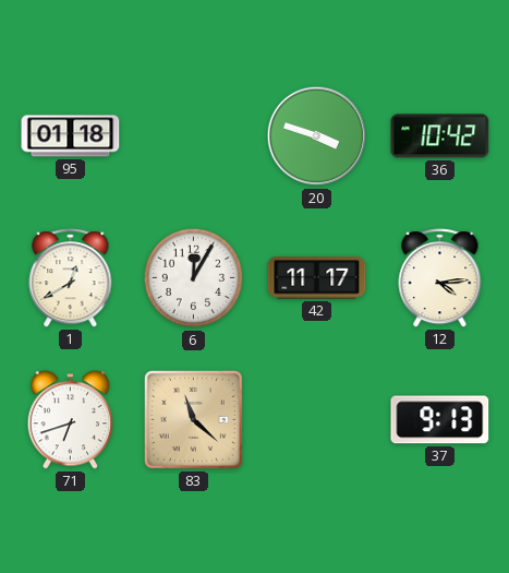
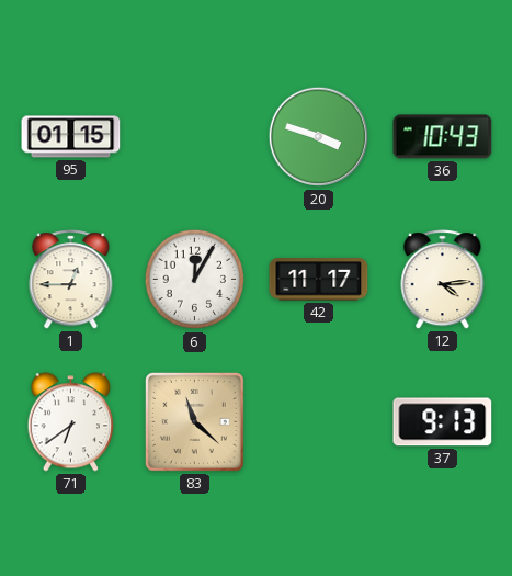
95: 01:18 -> 01:15 (71, 137)
36: 10:42 -> 10:43 (443, 137)
1: 12:40 -> 12:45 (71, 280)
71: 6:42 -> 6:39 (71, 422)
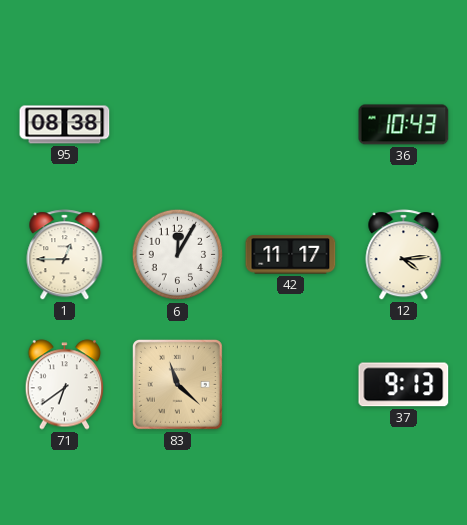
95: 01:15 -> 08:38 (65, 125)
20: 3:48 -> none (319, 137)
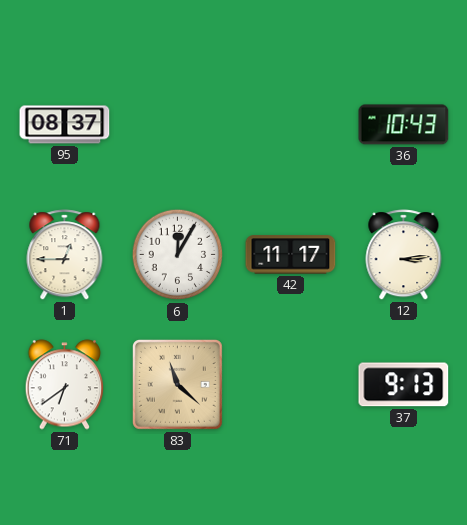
95: 08:38 -> 08:37 (65, 125)
12: 4:14 -> 3:14 (404, 255)
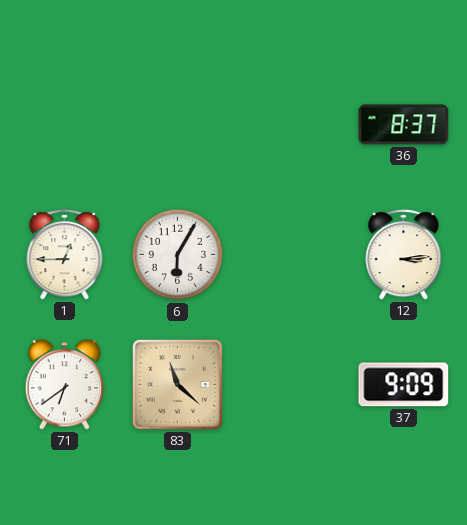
95: 08:37 -> none (65, 125)
36: 10:43 -> 8:37 (404, 125)
6: 12:05 -> 6:05 (178, 255)
42: 11:17 -> none (291, 255)
37: 9:13 -> 9:09 (404, 385)
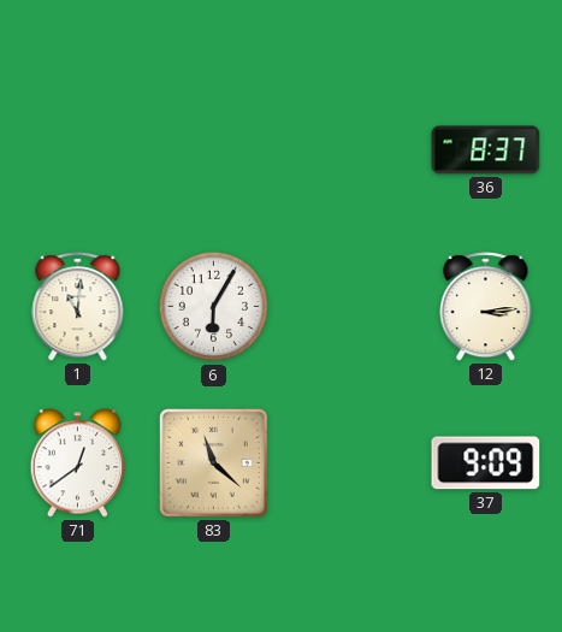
1: 12:45 -> 11:01 (78, 307)
71: 6:39 -> 12:39 (78, 463)
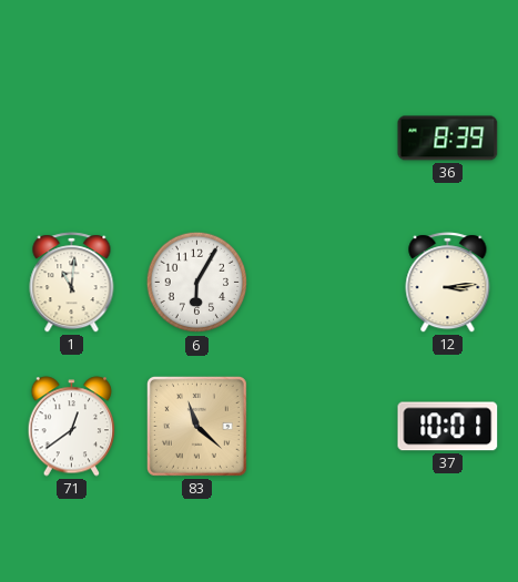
36: 8:37 -> 8:39 (448, 139)
37: 9:09 -> 10:01 (448, 427)
